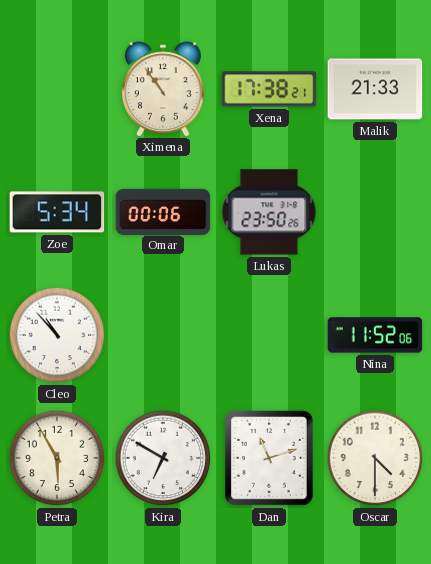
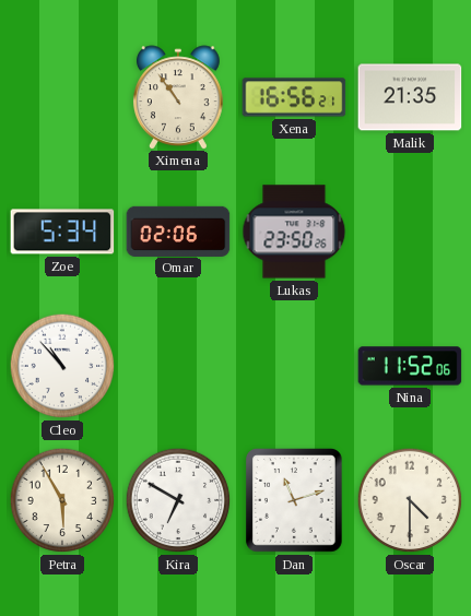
Xena: 17:38 -> 16:56 (294, 97)
Malik: 21:33 -> 21:35 (410, 97)
Omar: 00:06 -> 02:06 (178, 230)
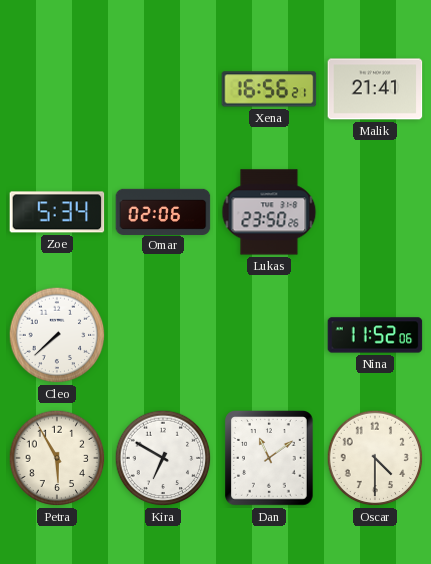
Ximena: 10:54 -> none (178, 97)
Malik: 21:35 -> 21:41 (375, 89)
Cleo: 10:53 -> 7:38 (57, 335)
Dan: 11:12 -> 11:09 (270, 459)
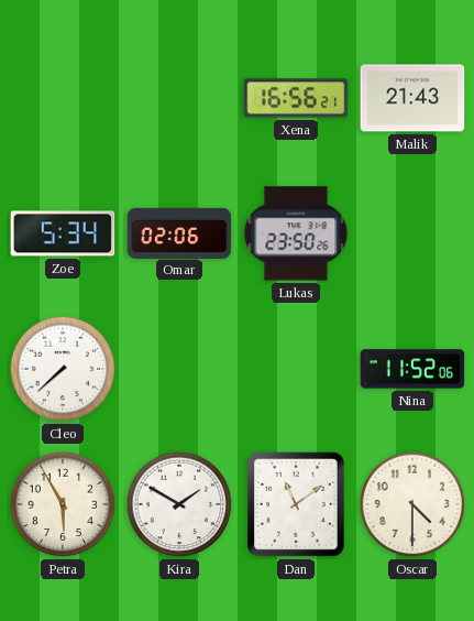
Malik: 21:41 -> 21:43 (412, 98)
Kira: 6:50 -> 1:50 (179, 504)
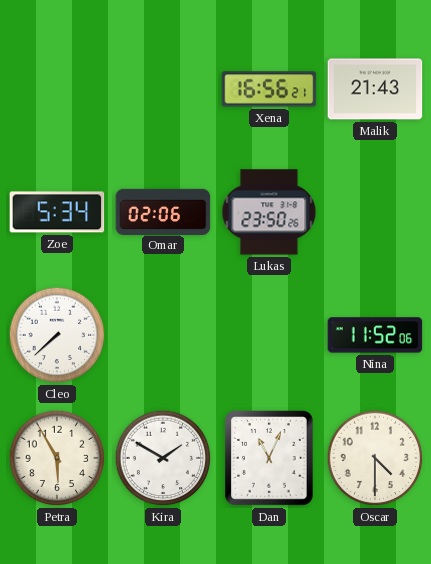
Dan: 11:09 -> 11:04 (270, 459)
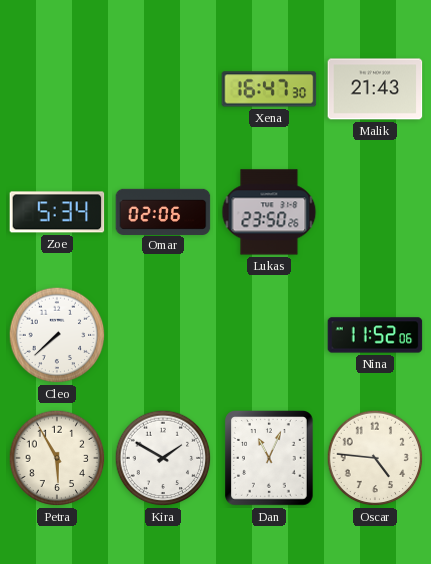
Xena: 16:56 -> 16:47 (269, 89)
Oscar: 4:30 -> 4:46 (375, 458)
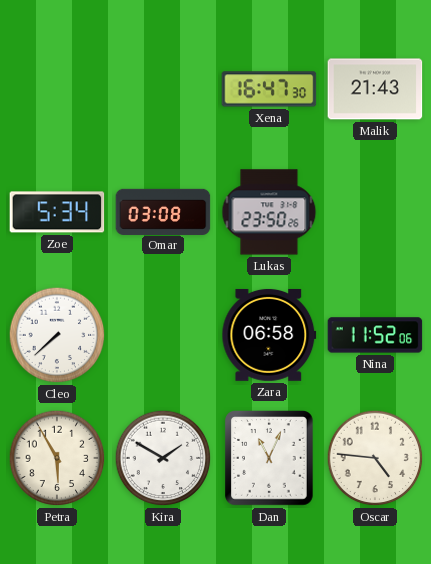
Omar: 02:06 -> 03:08 (163, 211)
Zara: none -> 06:58 (269, 335)
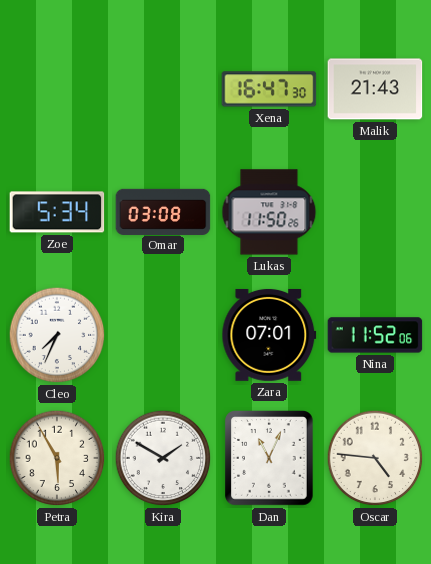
Lukas: 23:50 -> 11:50 (269, 212)
Cleo: 7:38 -> 7:34 (57, 335)
Zara: 06:58 -> 07:01 (269, 335)
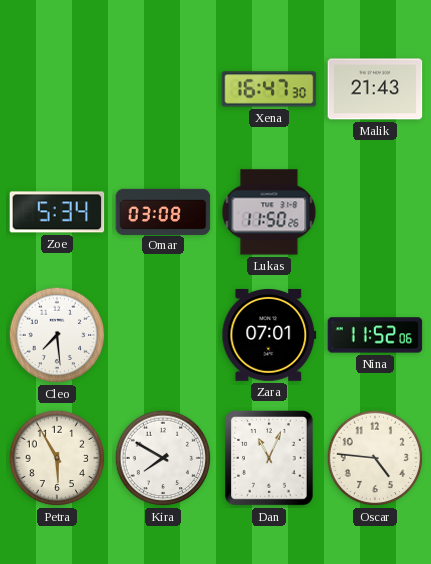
Cleo: 7:34 -> 7:29 (57, 335)
Kira: 1:50 -> 7:50 (163, 458)
